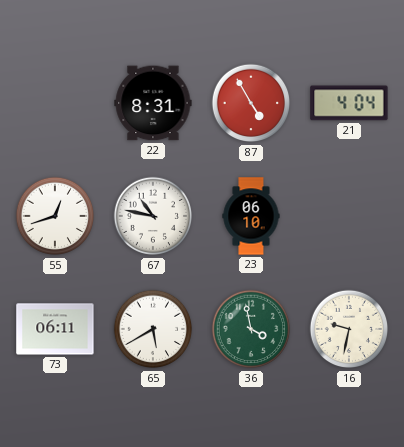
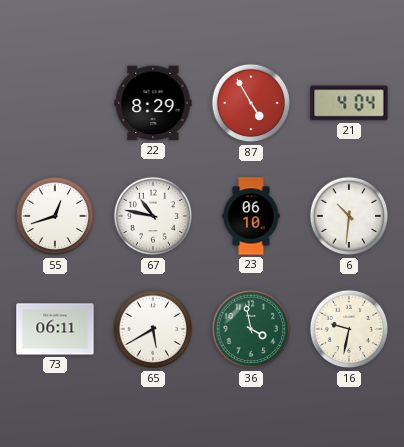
22: 8:31 -> 8:29 (153, 103)
6: none -> 10:31 (349, 216)
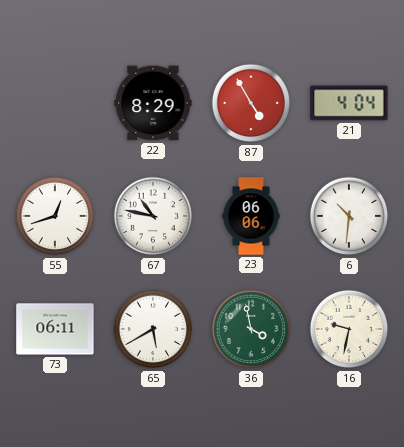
23: 06:10 -> 06:06 (251, 216)
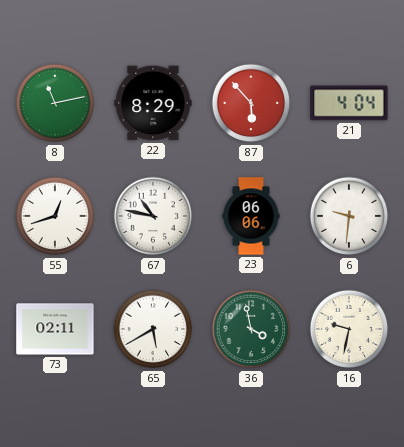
8: none -> 11:13 (55, 103)
87: 4:55 -> 5:53 (251, 103)
6: 10:31 -> 9:31 (349, 216)
73: 06:11 -> 02:11 (55, 329)
